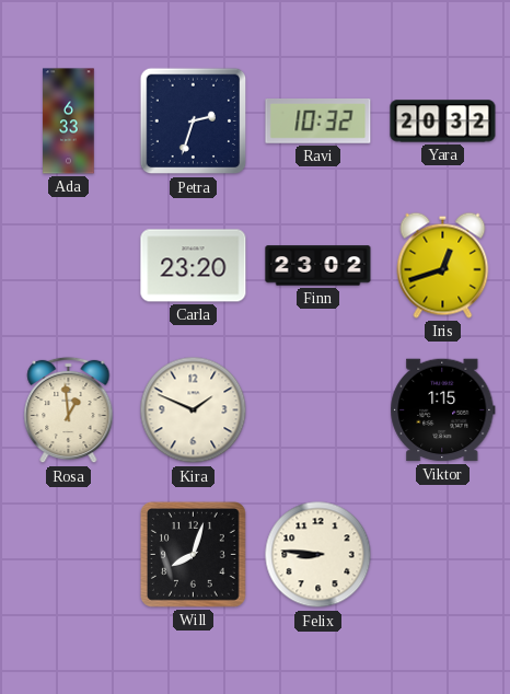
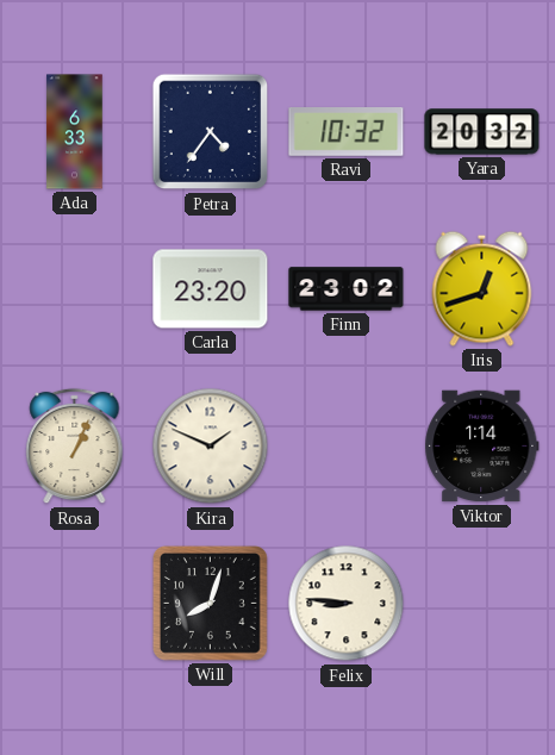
Petra: 2:33 -> 4:36 (211, 132)
Rosa: 12:59 -> 1:04 (75, 447)
Viktor: 1:15 -> 1:14 (482, 447)
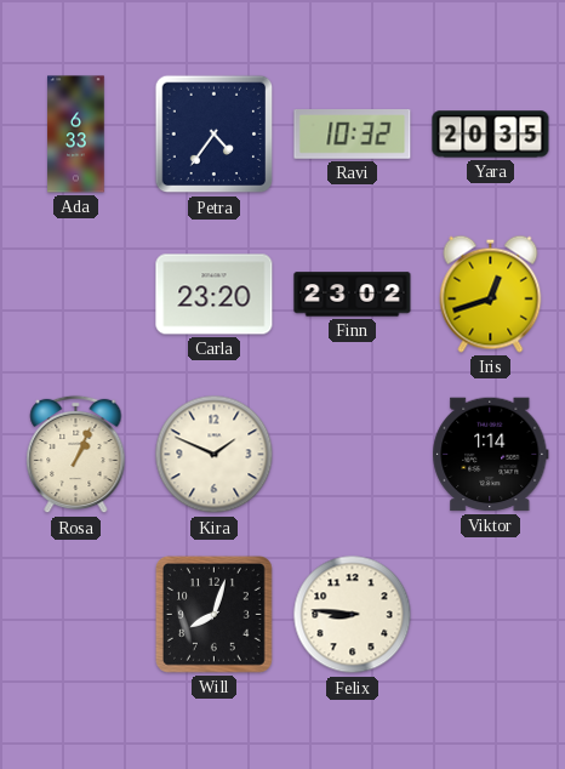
Yara: 20:32 -> 20:35 (491, 135)
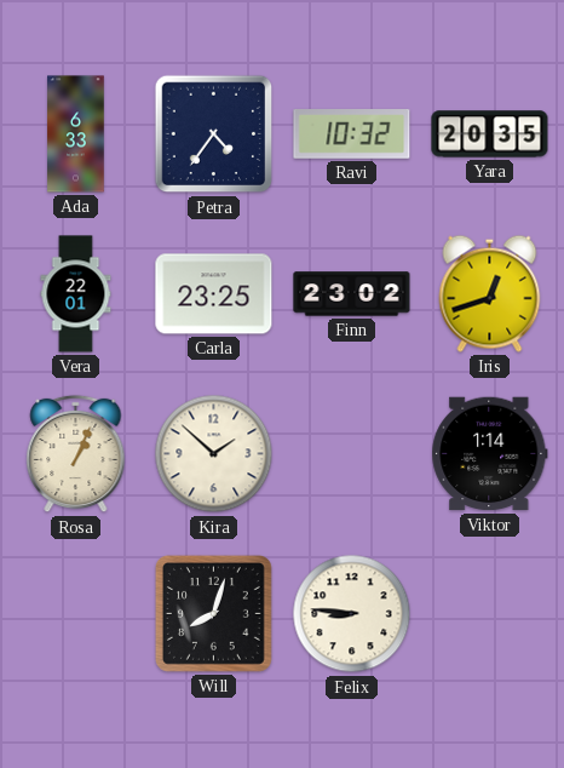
Vera: none -> 22:01 (76, 294)
Carla: 23:20 -> 23:25 (214, 294)
Kira: 1:49 -> 1:52 (214, 454)
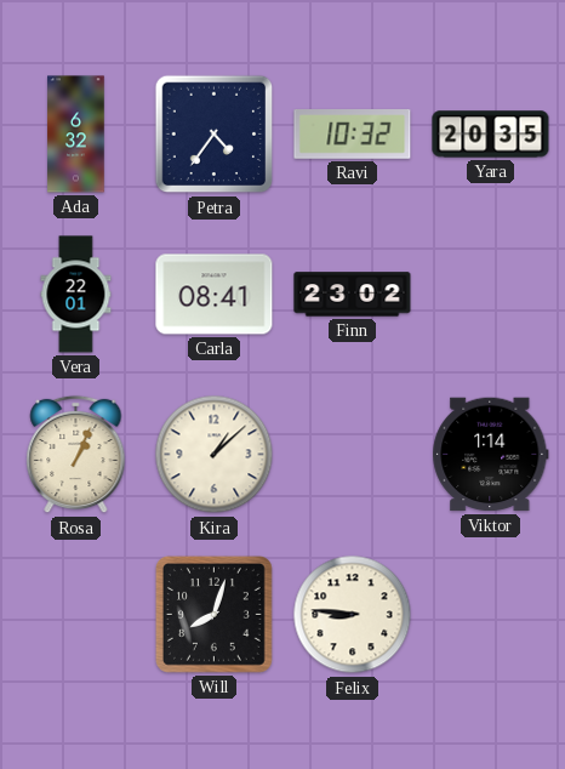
Ada: 6:33 -> 6:32 (76, 135)
Carla: 23:25 -> 08:41 (215, 295)
Iris: 12:42 -> none (490, 293)
Kira: 1:52 -> 1:08 (215, 455)
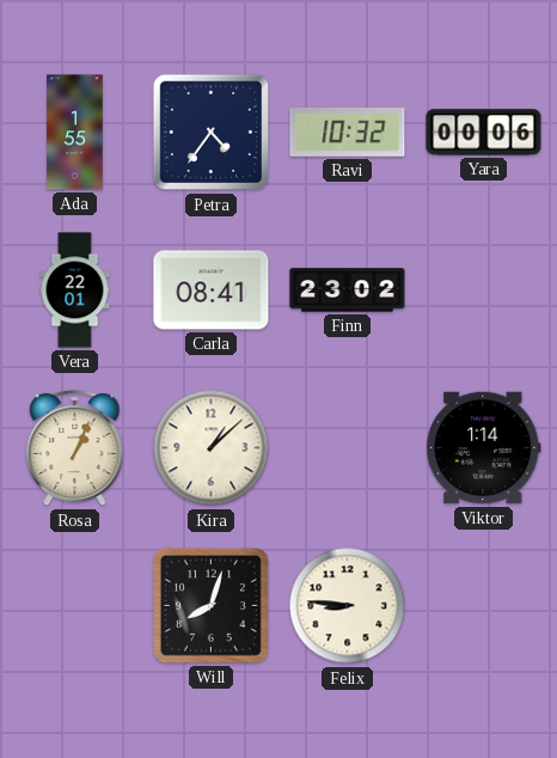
Ada: 6:32 -> 1:55 (75, 133)
Yara: 20:35 -> 00:06 (484, 133)
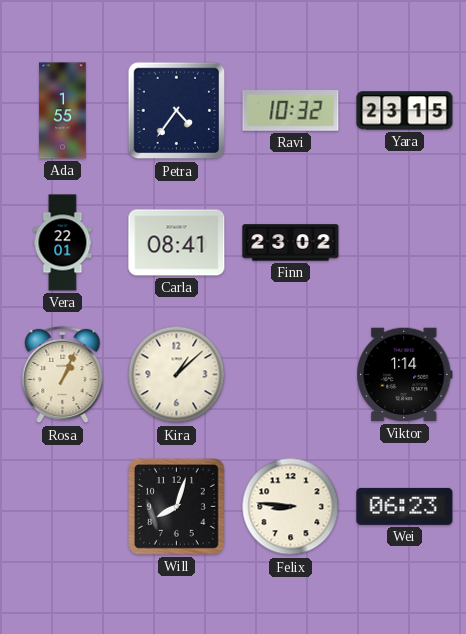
Yara: 00:06 -> 23:15 (405, 111)
Wei: none -> 06:23 (405, 506)
